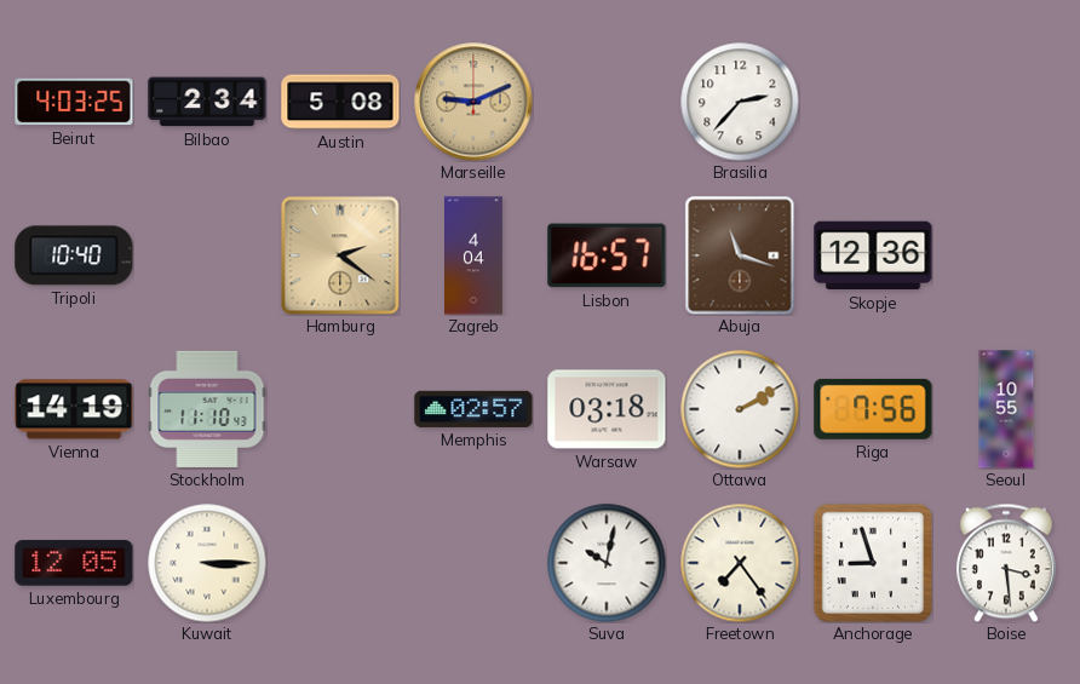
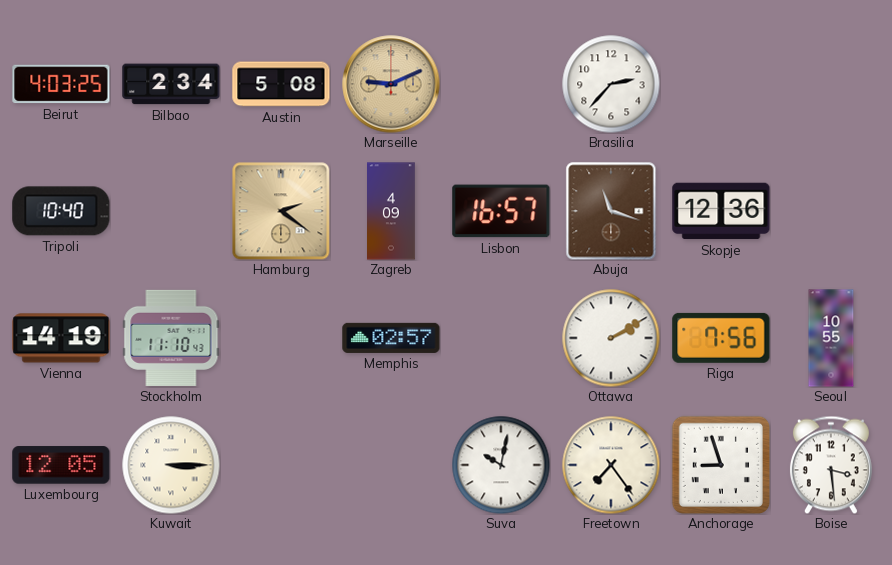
Zagreb: 4:04 -> 4:09 (392, 211)
Warsaw: 03:18 -> none (607, 409)
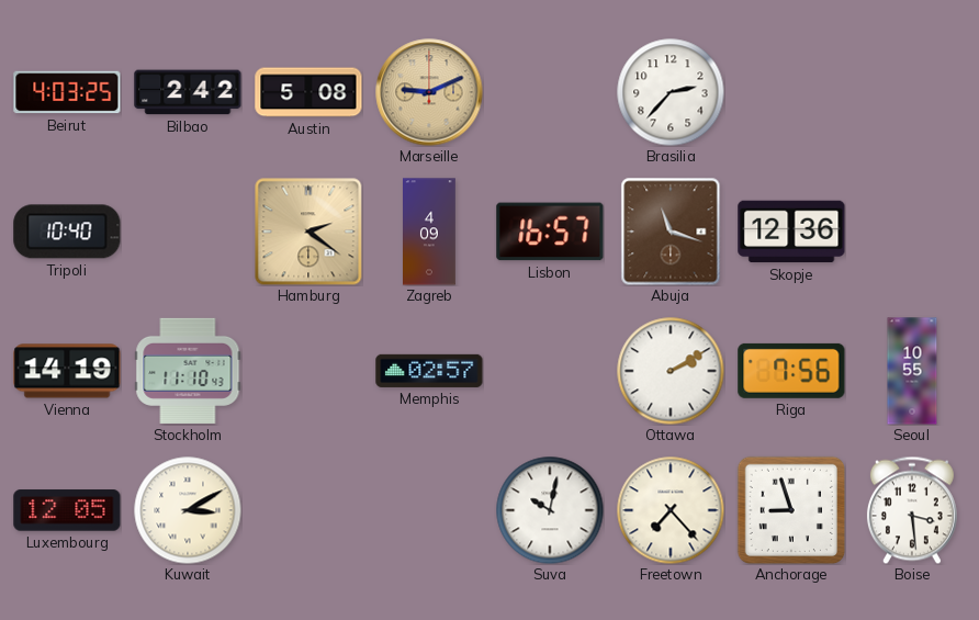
Bilbao: 2:34 -> 2:42 (188, 92)
Kuwait: 3:15 -> 3:10 (188, 510)
Freetown: 7:24 -> 7:23 (671, 510)
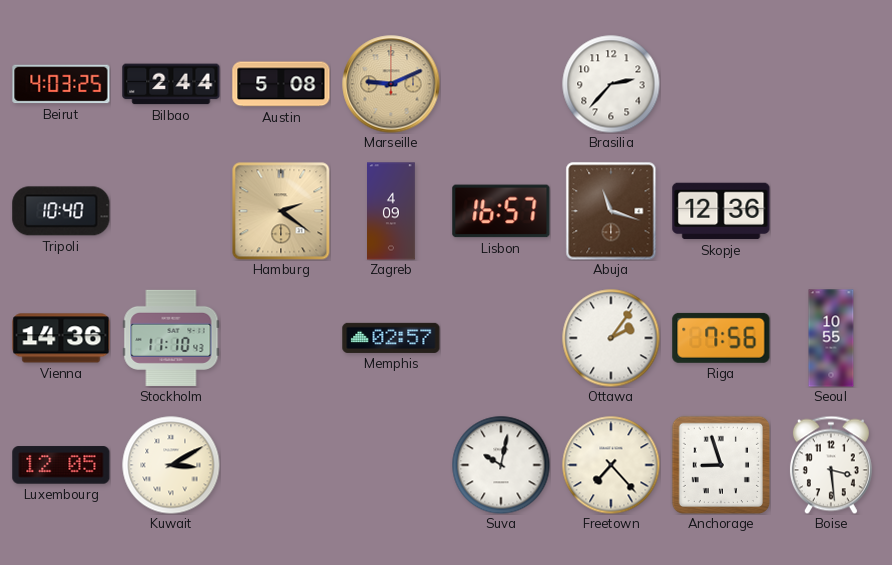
Bilbao: 2:42 -> 2:44 (171, 84)
Vienna: 14:19 -> 14:36 (61, 338)
Ottawa: 2:10 -> 2:06 (611, 338)
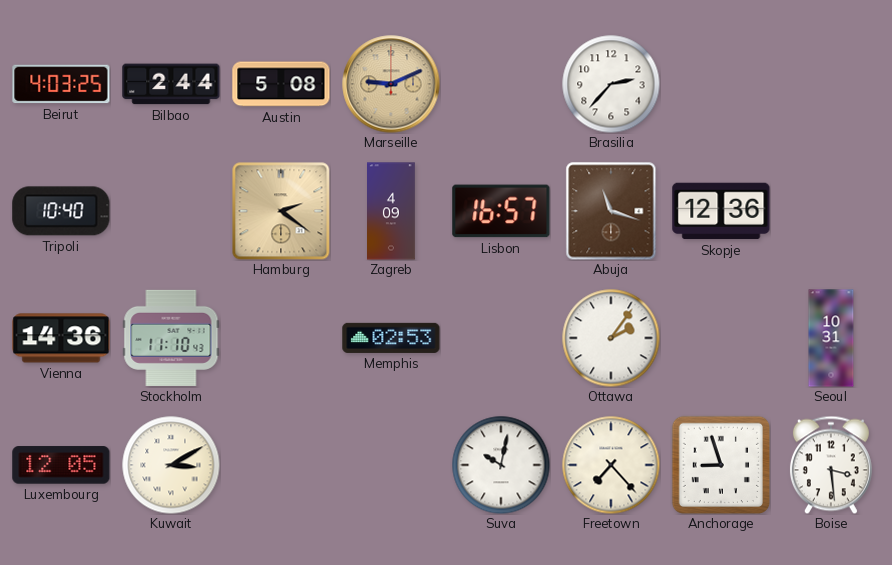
Memphis: 02:57 -> 02:53 (391, 338)
Riga: 7:56 -> none (721, 338)
Seoul: 10:55 -> 10:31 (831, 338)
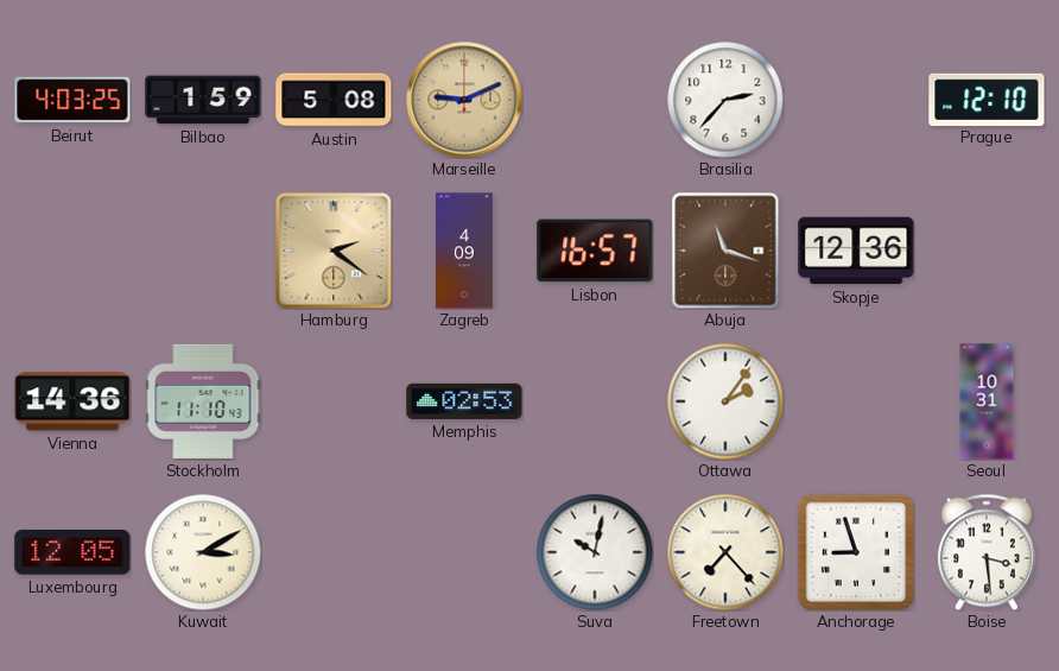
Bilbao: 2:44 -> 1:59 (203, 100)
Prague: none -> 12:10 (987, 99)
Tripoli: 10:40 -> none (61, 211)
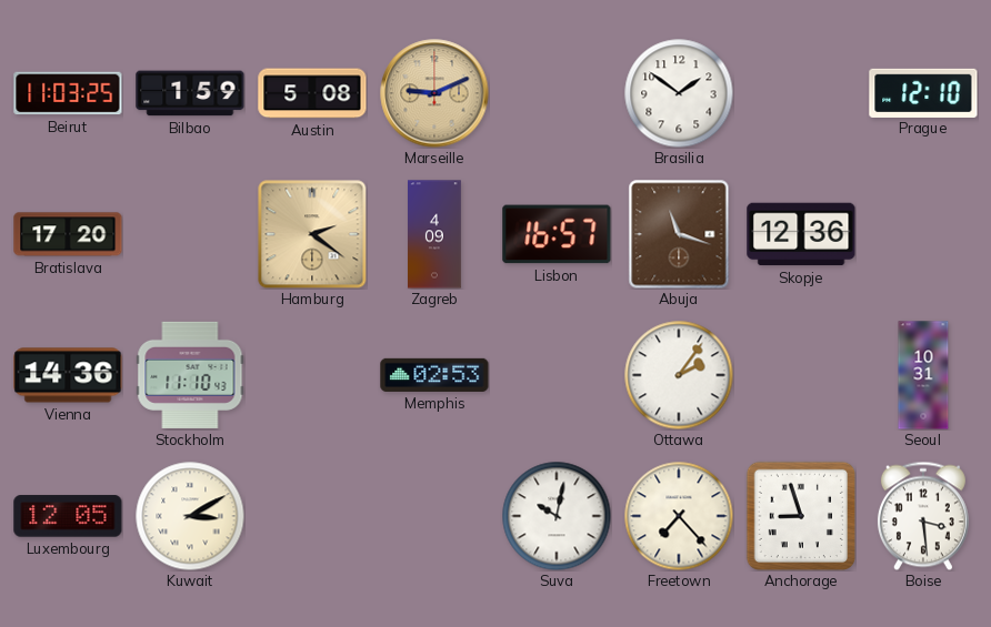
Beirut: 4:03 -> 11:03 (68, 93)
Brasilia: 2:37 -> 1:51 (679, 93)
Bratislava: none -> 17:20 (68, 234)
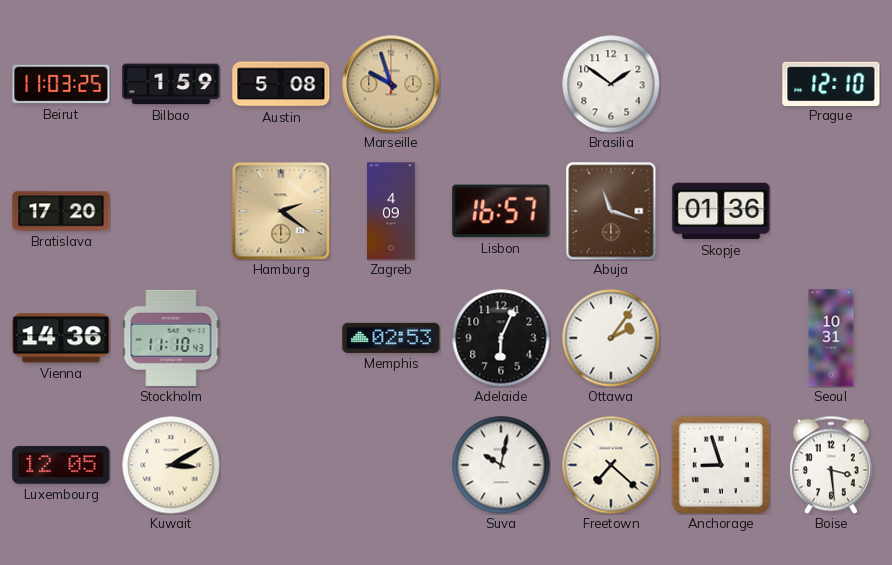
Marseille: 9:11 -> 9:57 (391, 84)
Skopje: 12:36 -> 01:36 (721, 211)
Adelaide: none -> 6:04 (501, 338)
Freetown: 7:23 -> 7:22 (611, 465)
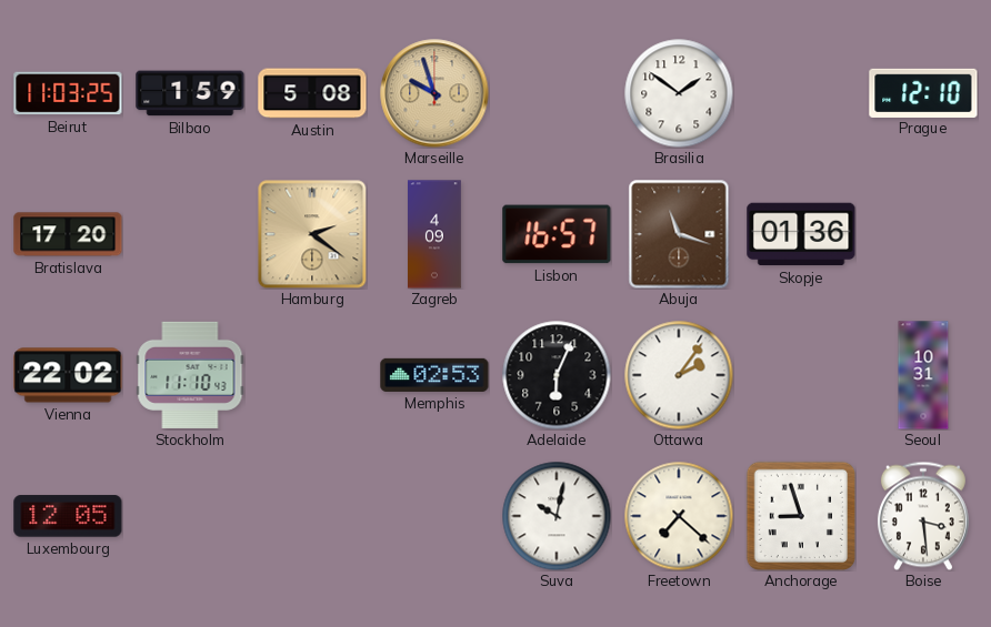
Vienna: 14:36 -> 22:02 (68, 375)
Kuwait: 3:10 -> none (171, 465)
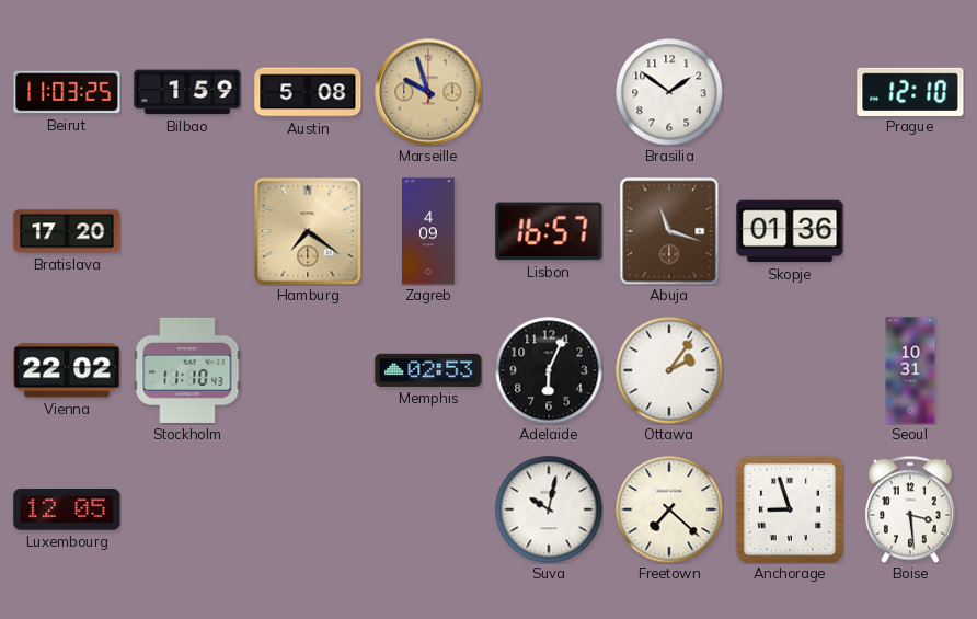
Hamburg: 2:21 -> 7:21 (308, 231)
